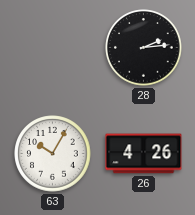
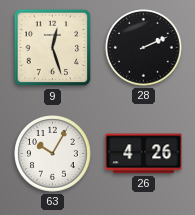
9: none -> 12:27 (53, 48)
28: 2:14 -> 2:11 (144, 48)
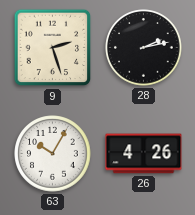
9: 12:27 -> 2:27 (53, 48)
28: 2:11 -> 2:13 (144, 48)
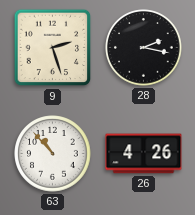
28: 2:13 -> 2:17 (144, 48)
63: 10:05 -> 10:53 (53, 154)
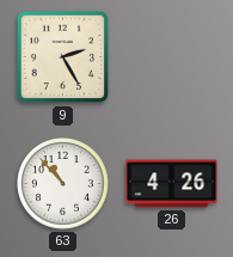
9: 2:27 -> 2:25 (63, 57)
28: 2:17 -> none (144, 48)
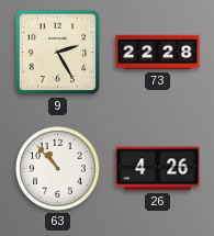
73: none -> 22:28 (158, 53)
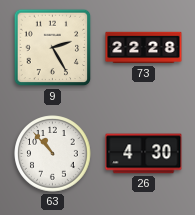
26: 4:26 -> 4:30 (144, 154)
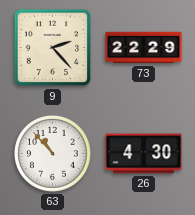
9: 2:25 -> 2:23 (53, 48)
73: 22:28 -> 22:29 (144, 48)
